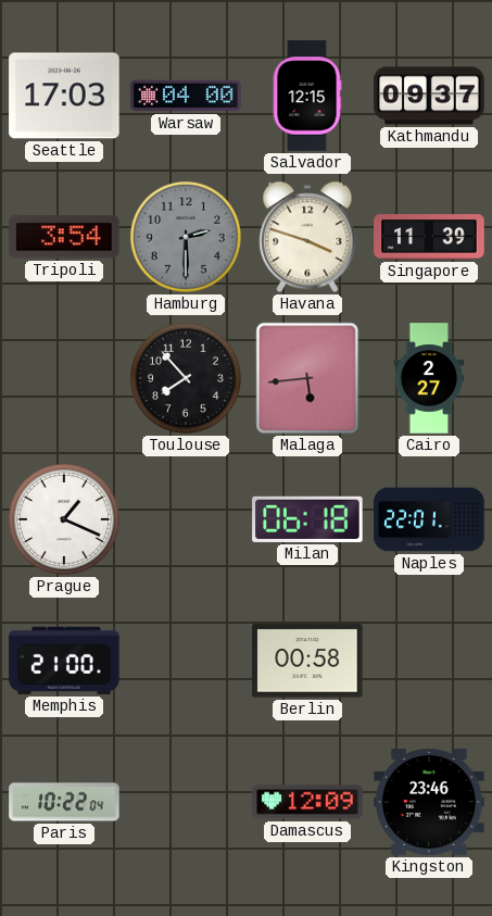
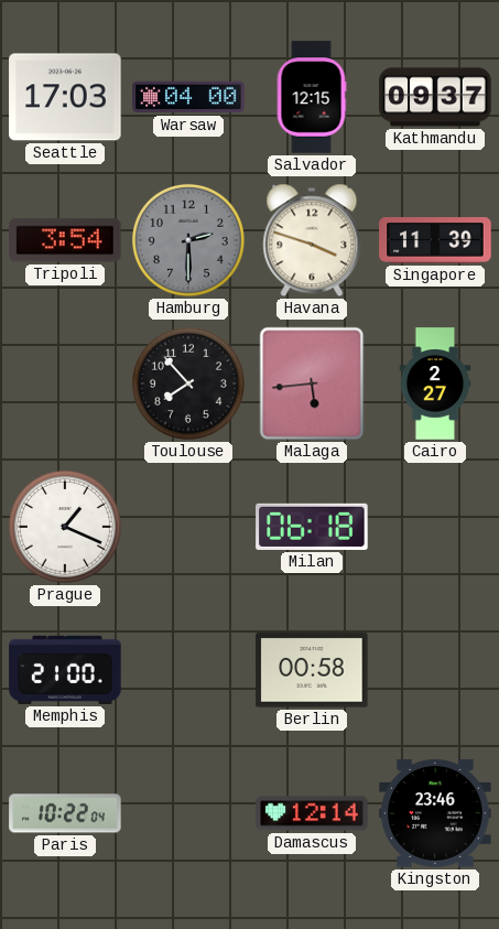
Naples: 22:01 -> none (429, 519)
Damascus: 12:09 -> 12:14 (312, 813)
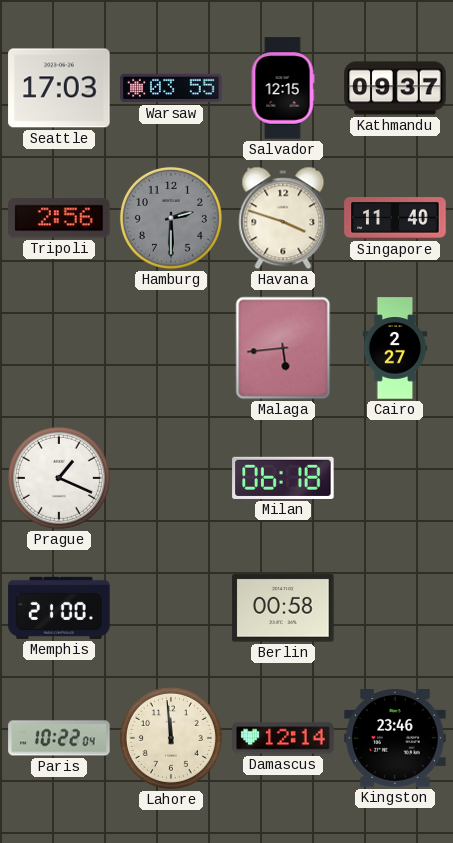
Warsaw: 04:00 -> 03:55 (171, 88)
Tripoli: 3:54 -> 2:56 (59, 218)
Singapore: 11:39 -> 11:40 (395, 218)
Toulouse: 7:53 -> none (188, 384)
Lahore: none -> 11:59 (171, 738)
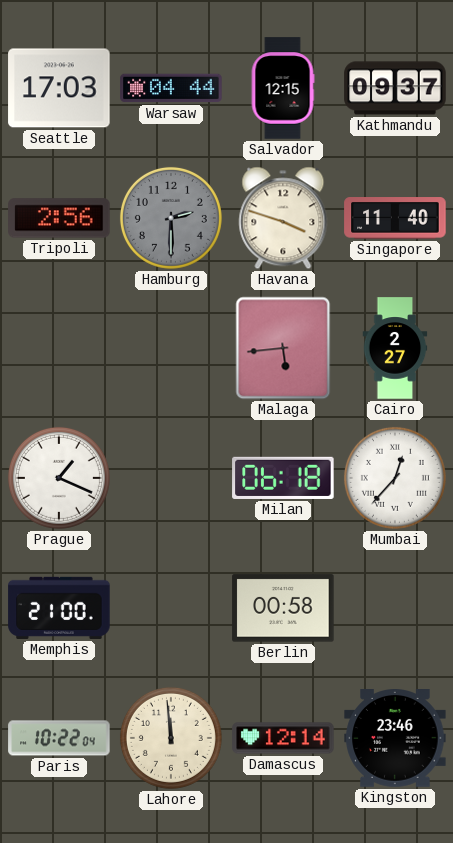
Warsaw: 03:55 -> 04:44 (171, 88)
Mumbai: none -> 12:37 (395, 478)
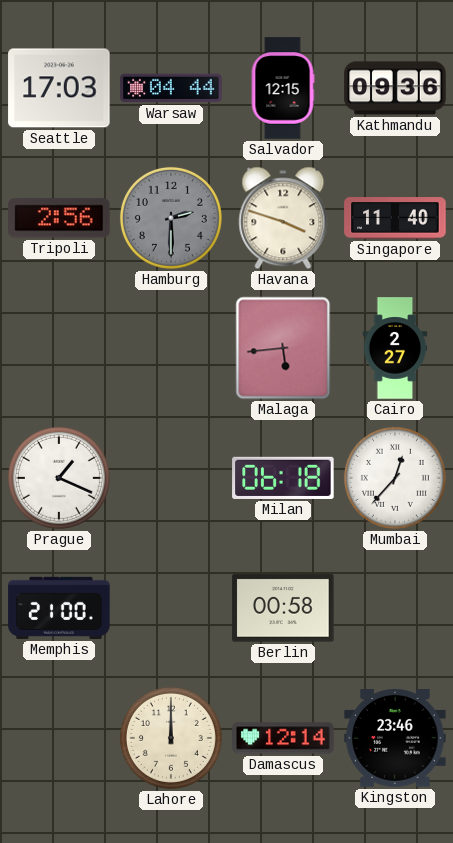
Kathmandu: 09:37 -> 09:36 (395, 88)
Paris: 10:22 -> none (59, 738)
Lahore: 11:59 -> 12:00 (171, 738)
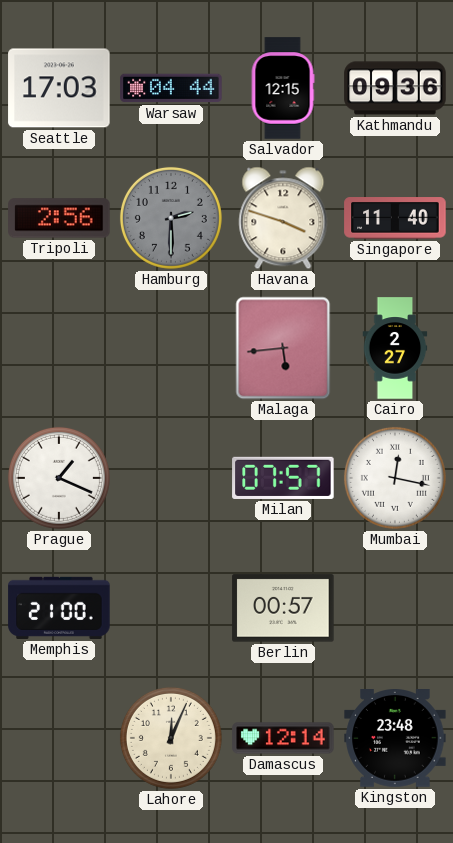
Milan: 06:18 -> 07:57 (283, 478)
Mumbai: 12:37 -> 12:17 (395, 478)
Berlin: 00:58 -> 00:57 (283, 608)
Lahore: 12:00 -> 12:04 (171, 738)
Kingston: 23:46 -> 23:48 (395, 739)
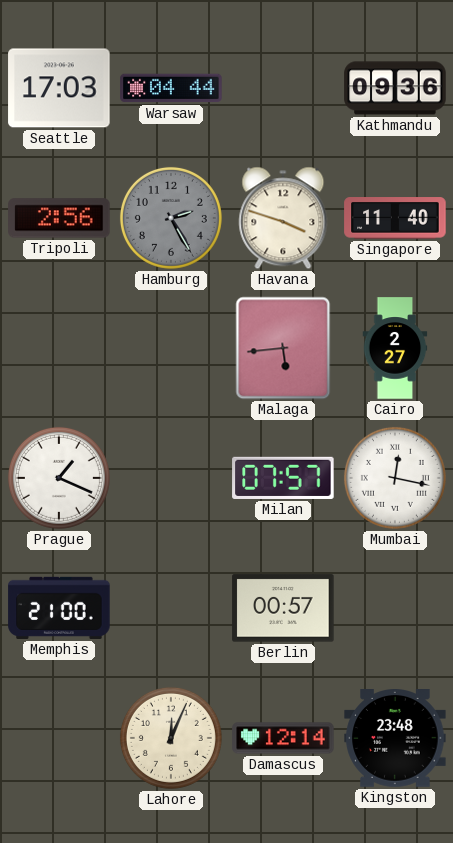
Salvador: 12:15 -> none (283, 88)
Hamburg: 2:30 -> 2:25 (171, 218)
